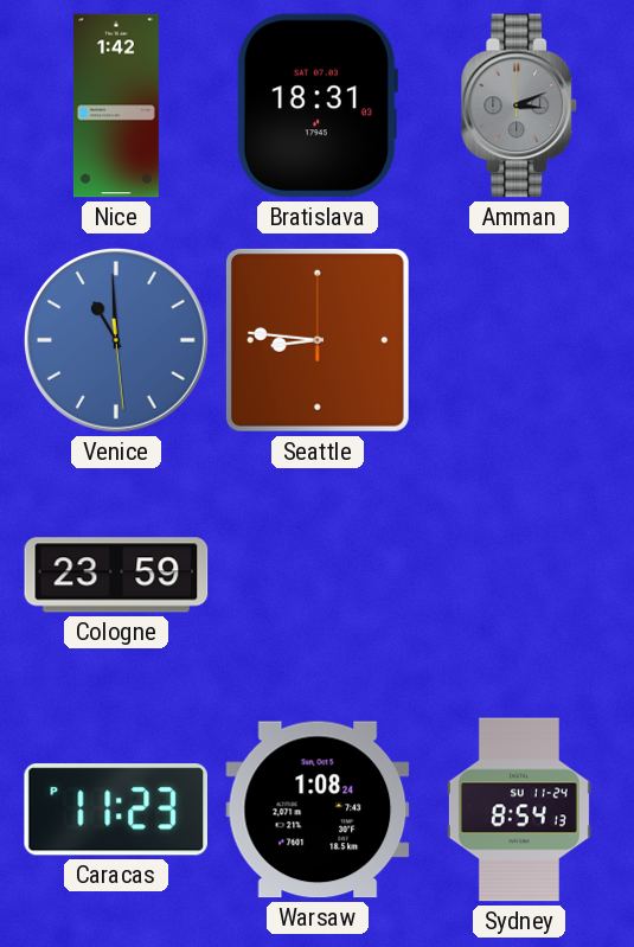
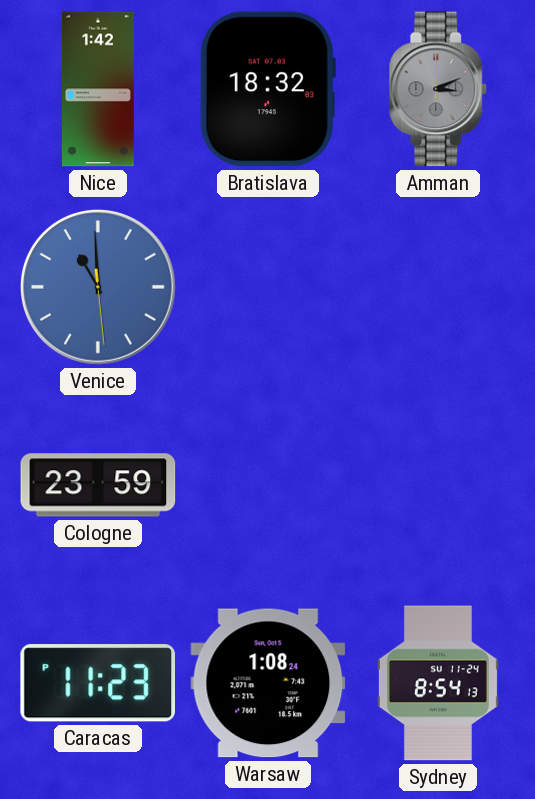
Bratislava: 18:31 -> 18:32 (268, 89)
Seattle: 8:46 -> none (318, 340)
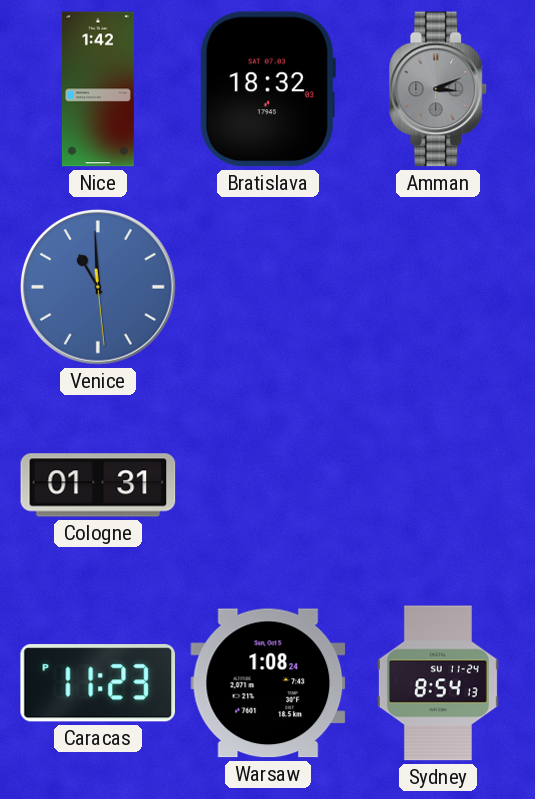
Cologne: 23:59 -> 01:31 (98, 485)
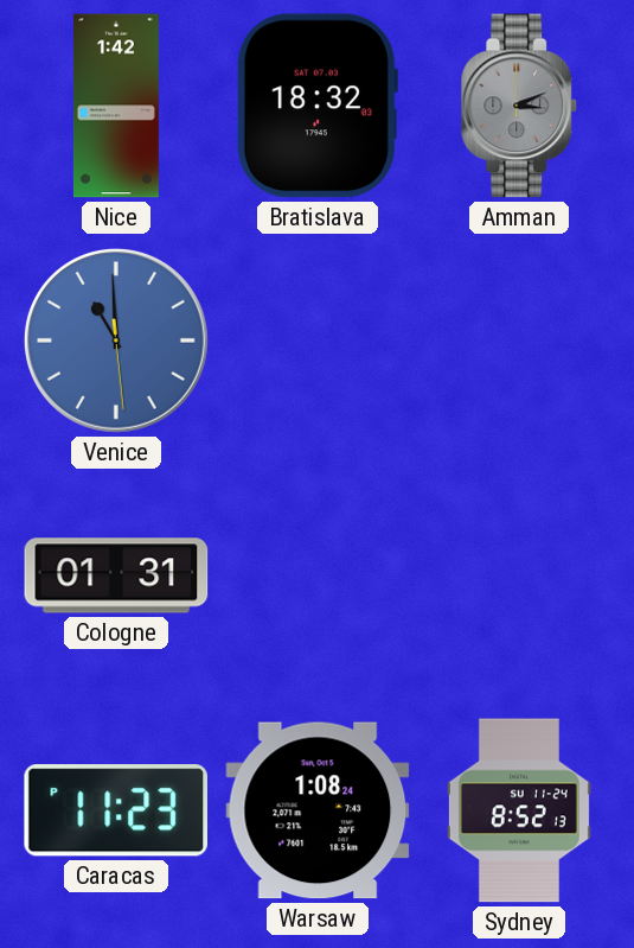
Sydney: 8:54 -> 8:52 (519, 810)
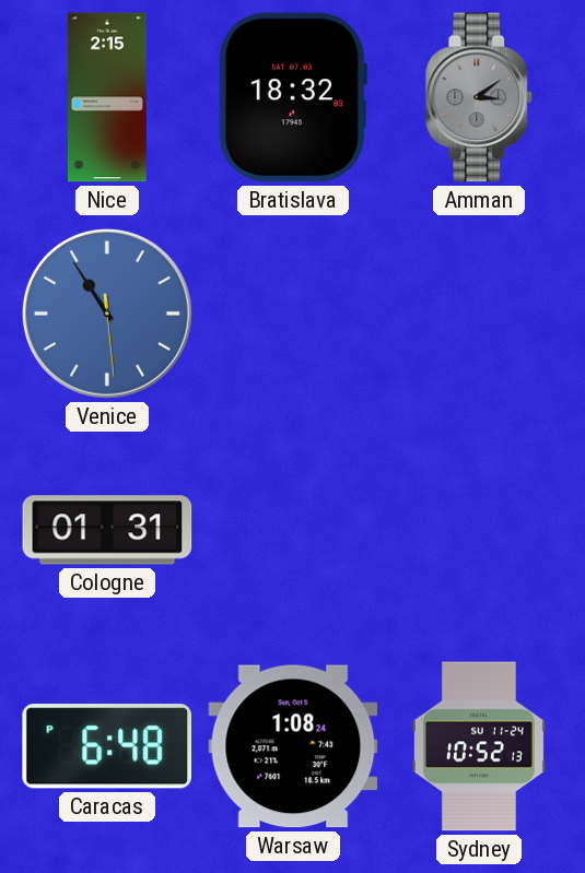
Nice: 1:42 -> 2:15 (107, 97)
Amman: 3:11 -> 3:09 (479, 97)
Venice: 10:59 -> 10:54 (107, 314)
Caracas: 11:23 -> 6:48 (106, 746)
Sydney: 8:52 -> 10:52 (479, 746)
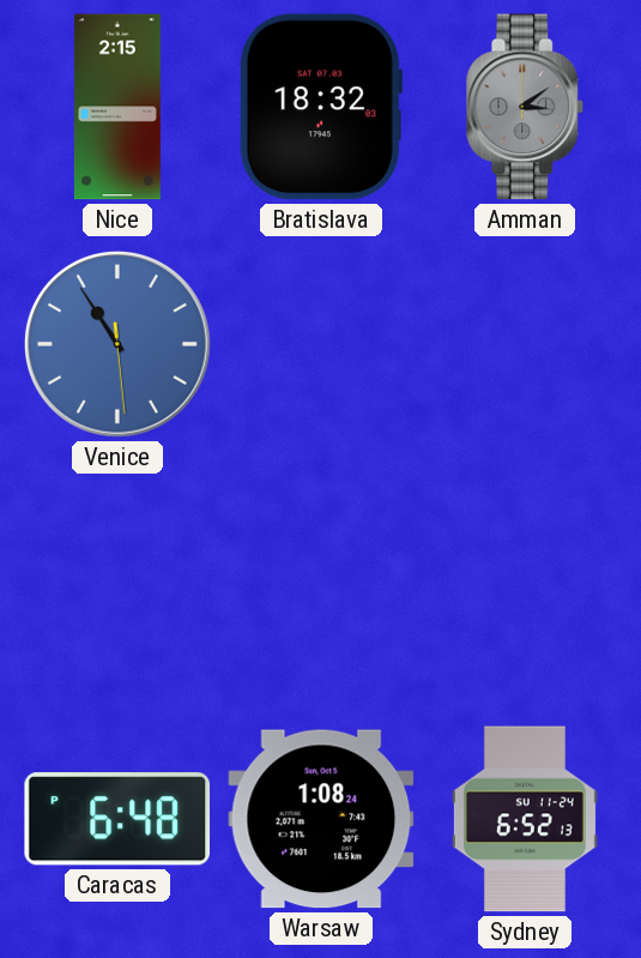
Cologne: 01:31 -> none (107, 530)
Sydney: 10:52 -> 6:52 (525, 819)
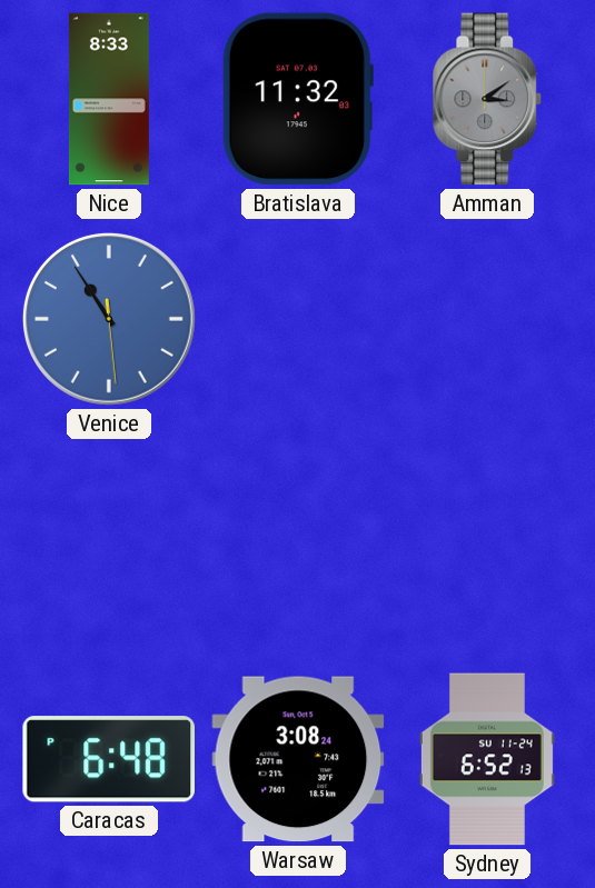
Nice: 2:15 -> 8:33 (109, 99)
Bratislava: 18:32 -> 11:32 (298, 99)
Warsaw: 1:08 -> 3:08 (298, 759)
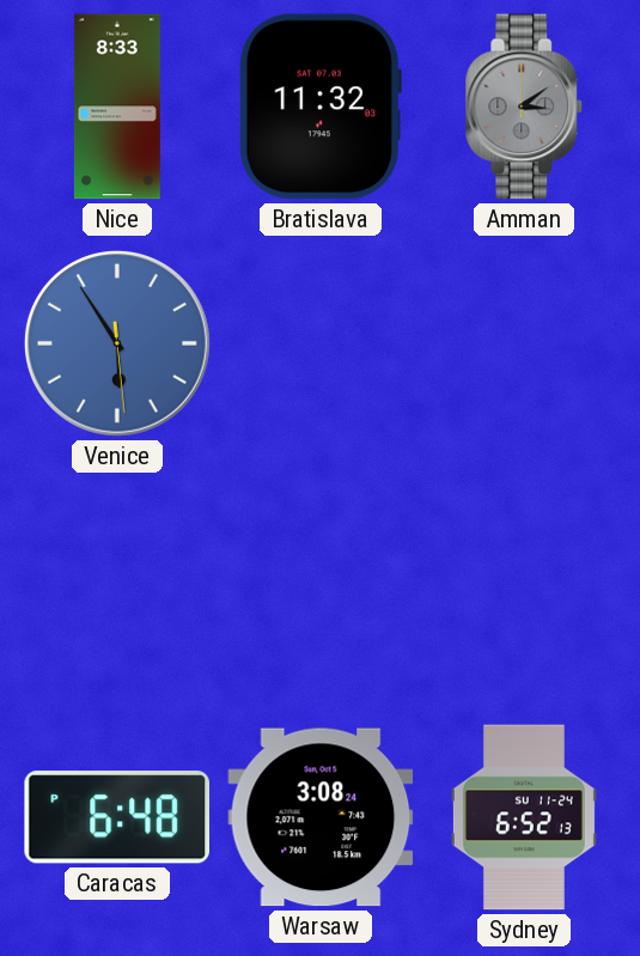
Venice: 10:54 -> 5:54 (117, 343)
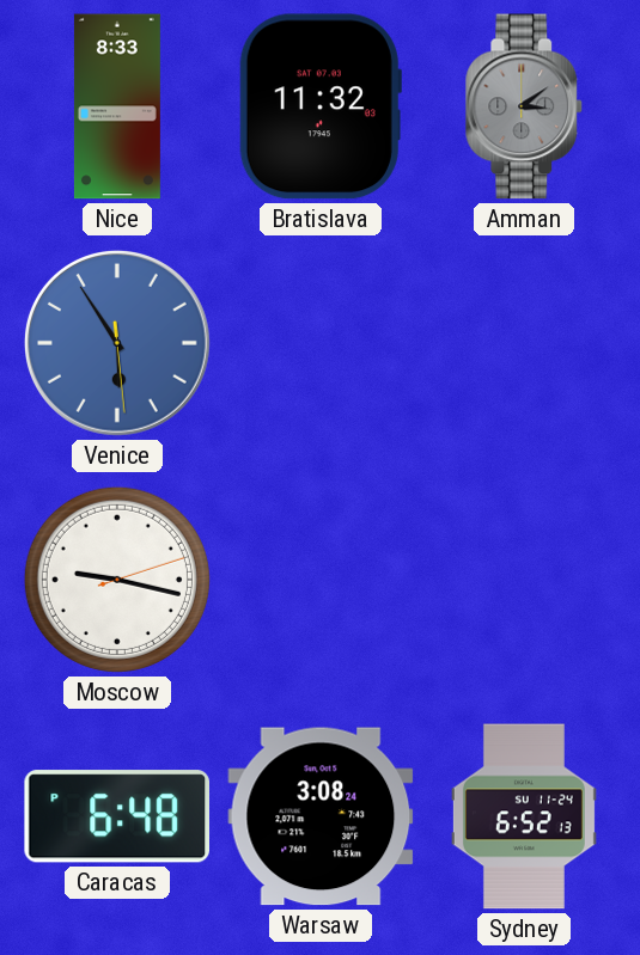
Moscow: none -> 9:17 (117, 580)
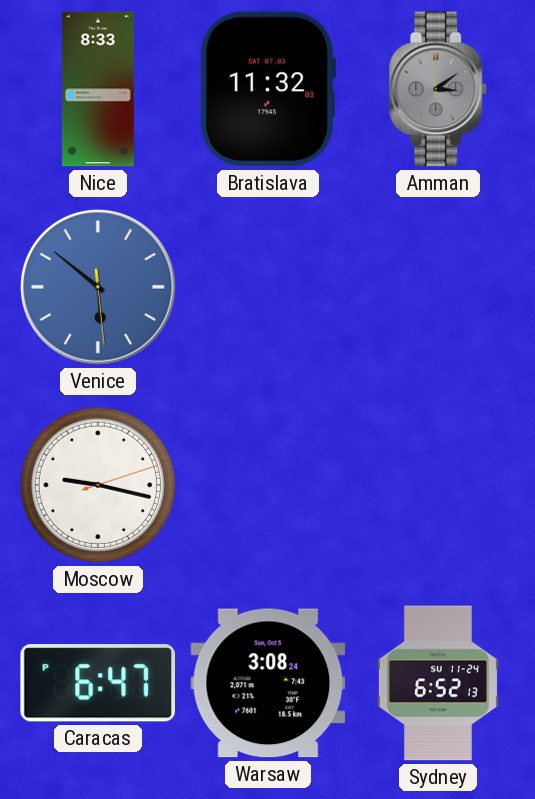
Venice: 5:54 -> 5:51 (98, 287)
Caracas: 6:48 -> 6:47 (97, 683)
